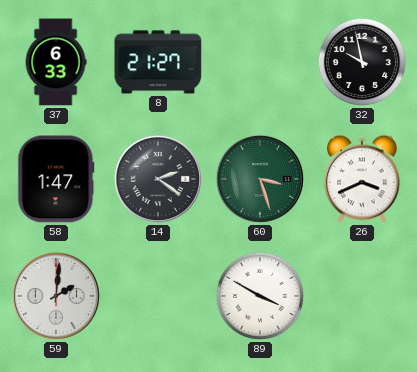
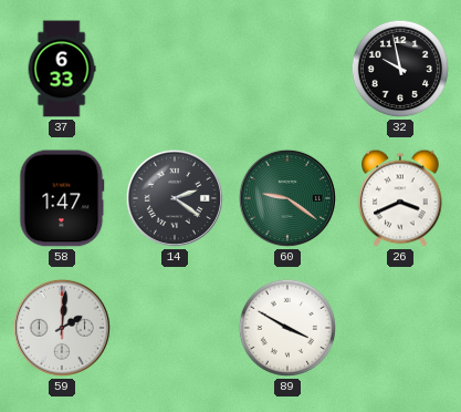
8: 21:27 -> none (158, 62)
60: 3:27 -> 9:21 (287, 198)
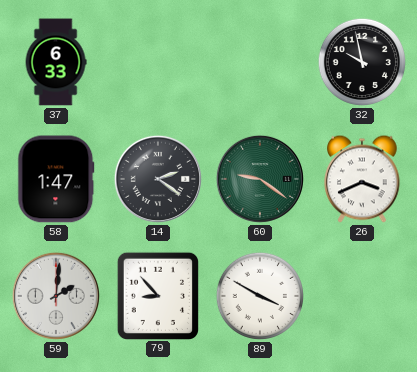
79: none -> 8:53 (157, 295)
